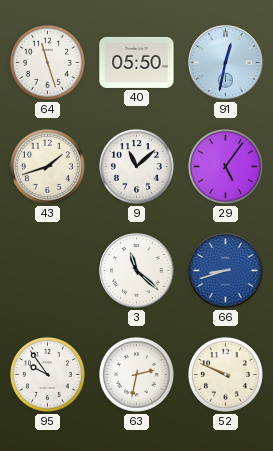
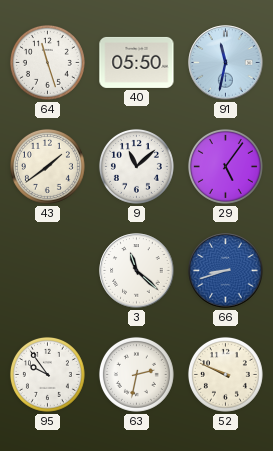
91: 12:32 -> 11:32 (226, 63)
43: 1:42 -> 1:39 (47, 166)
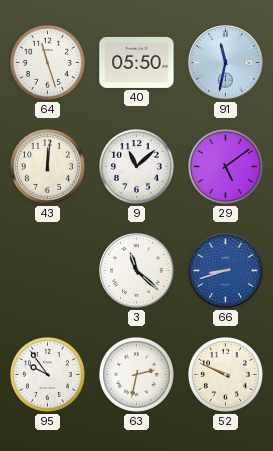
43: 1:39 -> 12:01 (47, 166)
29: 5:06 -> 5:09 (225, 166)
